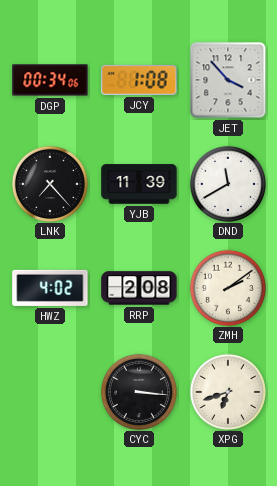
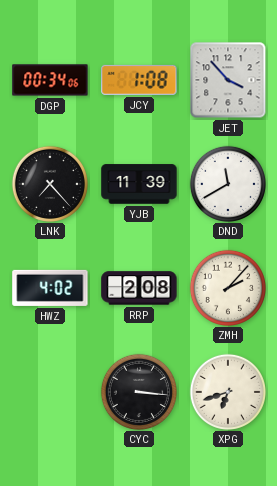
ZMH: 2:09 -> 2:07 (228, 287)
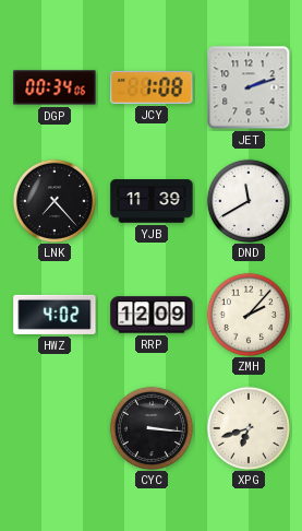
JET: 3:53 -> 2:12 (249, 87)
RRP: 2:08 -> 12:09 (152, 315)
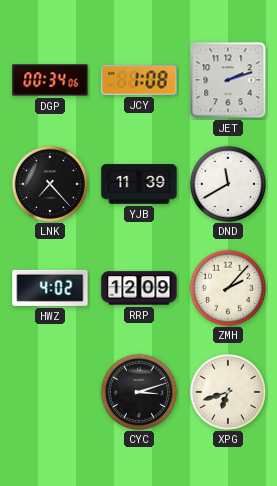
CYC: 3:16 -> 3:12 (139, 391)
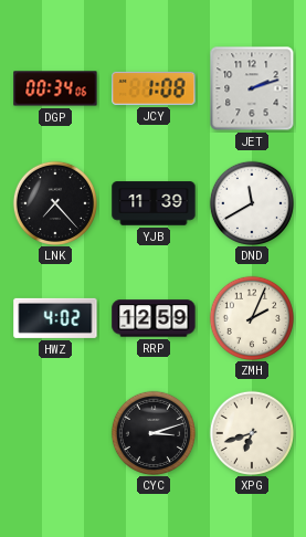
RRP: 12:09 -> 12:59 (154, 318)
ZMH: 2:07 -> 2:04 (252, 317)
